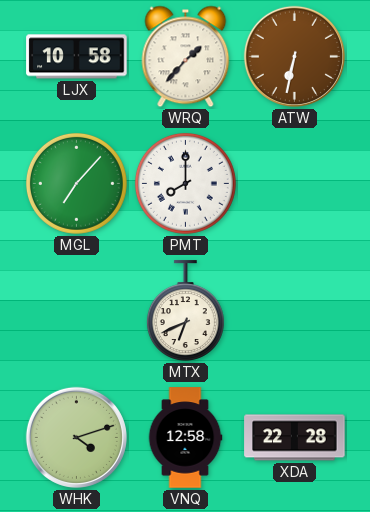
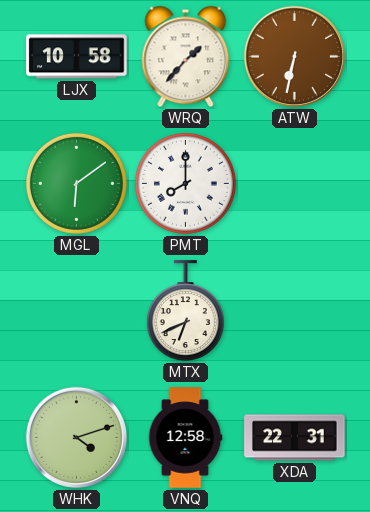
MGL: 7:07 -> 6:09 (76, 183)
XDA: 22:28 -> 22:31 (295, 438)
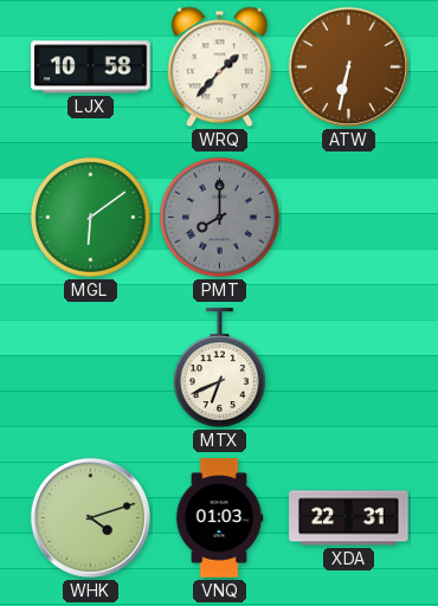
PMT dial: white -> grey (219, 217)
VNQ: 12:58 -> 01:03 (219, 518)
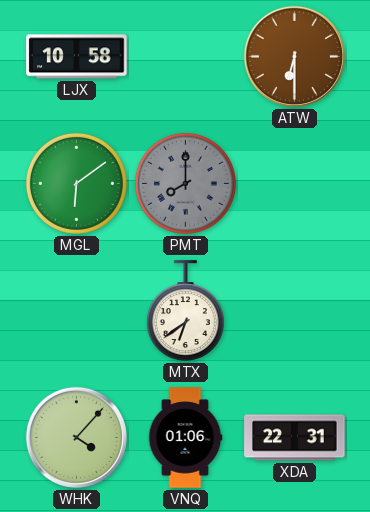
WRQ: 1:37 -> none (220, 67)
ATW: 6:32 -> 6:30 (294, 56)
MTX: 6:41 -> 6:39 (185, 311)
WHK: 4:12 -> 4:07 (76, 437)
VNQ: 01:03 -> 01:06 (185, 438)
